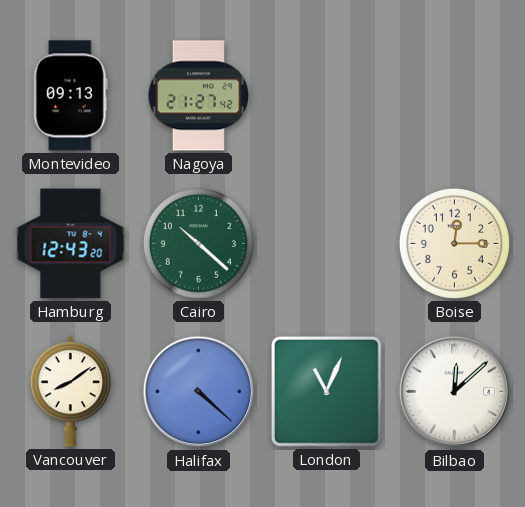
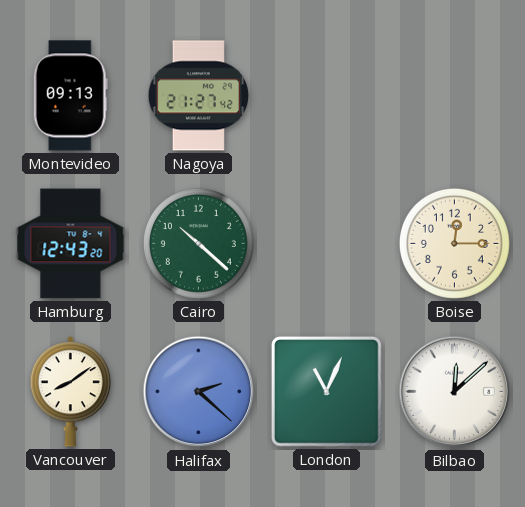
Halifax: 4:22 -> 2:22 (199, 392)
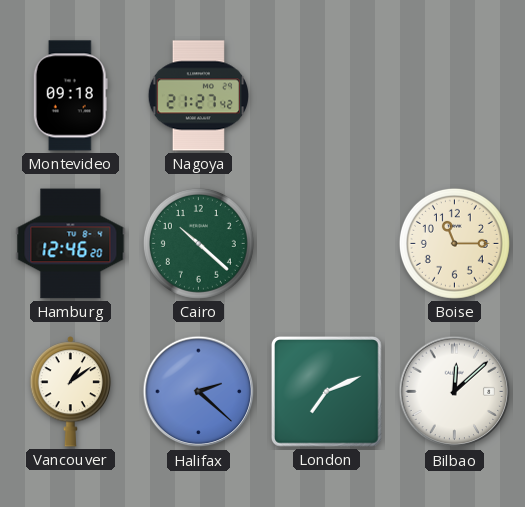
Montevideo: 09:13 -> 09:18 (70, 96)
Hamburg: 12:43 -> 12:46 (71, 244)
Boise: 12:15 -> 11:15 (454, 243)
Vancouver: 8:09 -> 1:09 (71, 392)
London: 11:04 -> 7:11 (326, 391)
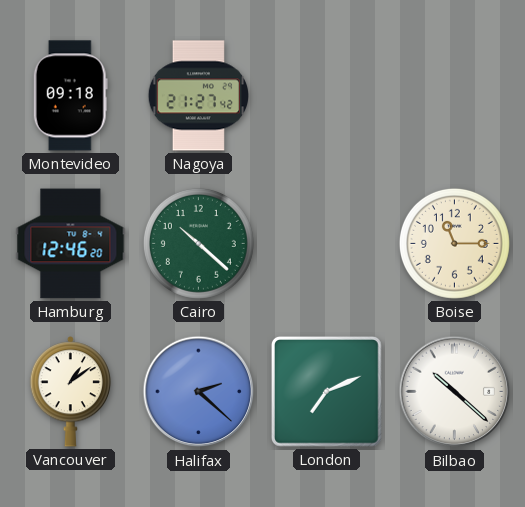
Bilbao: 12:08 -> 10:22 (455, 392)
